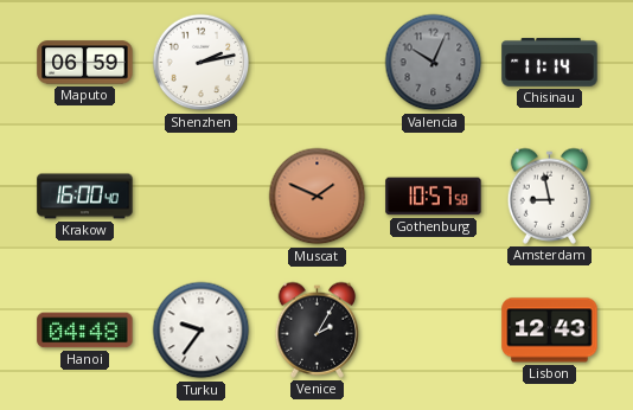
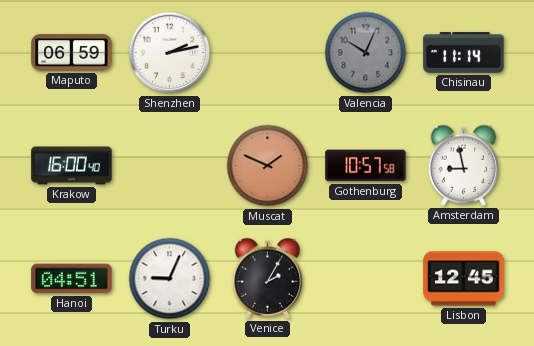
Hanoi: 04:48 -> 04:51 (72, 279)
Turku: 9:36 -> 9:04 (170, 279)
Lisbon: 12:43 -> 12:45 (464, 279)
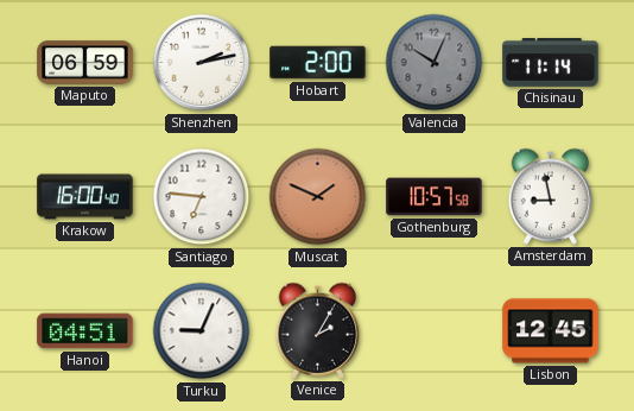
Hobart: none -> 2:00 (318, 63)
Santiago: none -> 6:46 (202, 197)
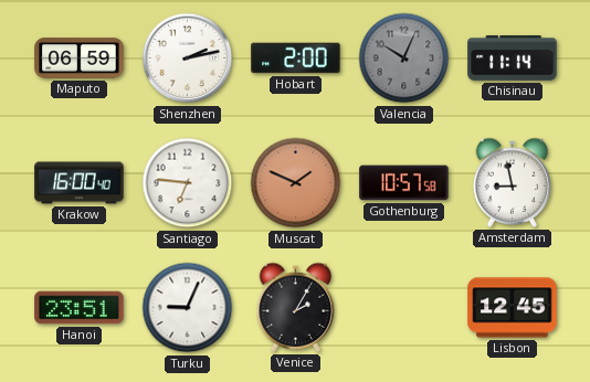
Hanoi: 04:51 -> 23:51 (80, 308)
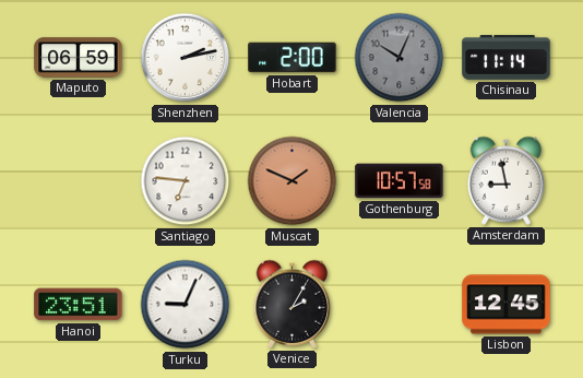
Krakow: 16:00 -> none (80, 183)
